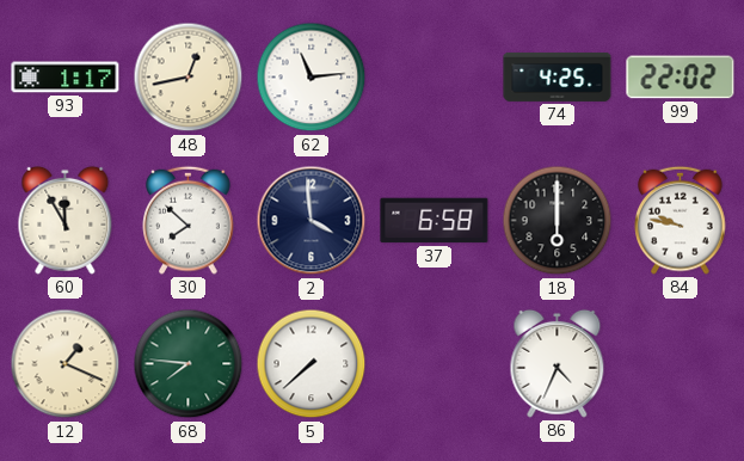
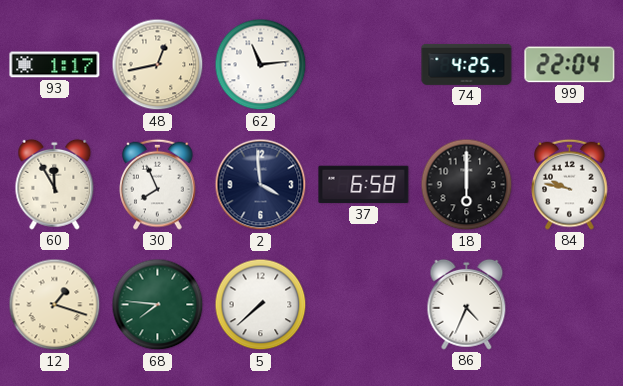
99: 22:02 -> 22:04 (570, 65)
30: 7:52 -> 7:56 (158, 184)
12: 1:19 -> 1:18 (55, 305)
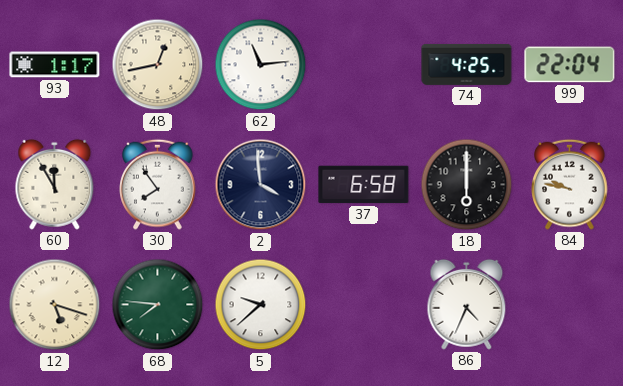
30: 7:56 -> 7:54 (158, 184)
12: 1:18 -> 5:18 (55, 305)
5: 7:38 -> 9:38 (261, 305)
